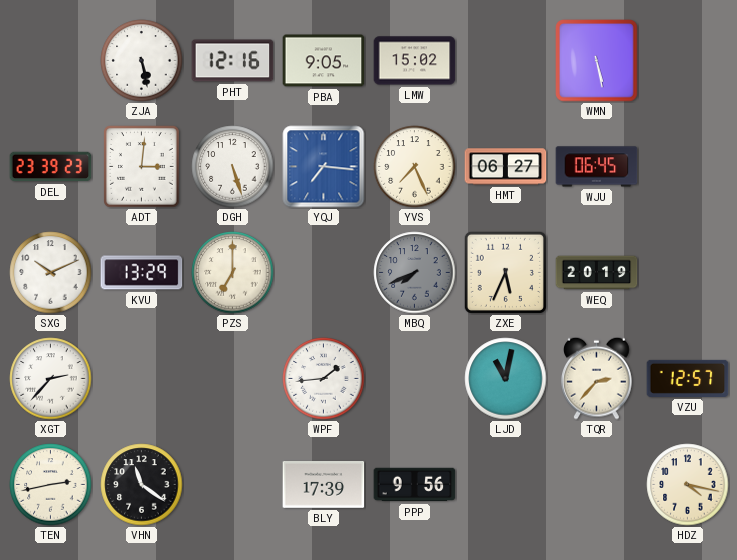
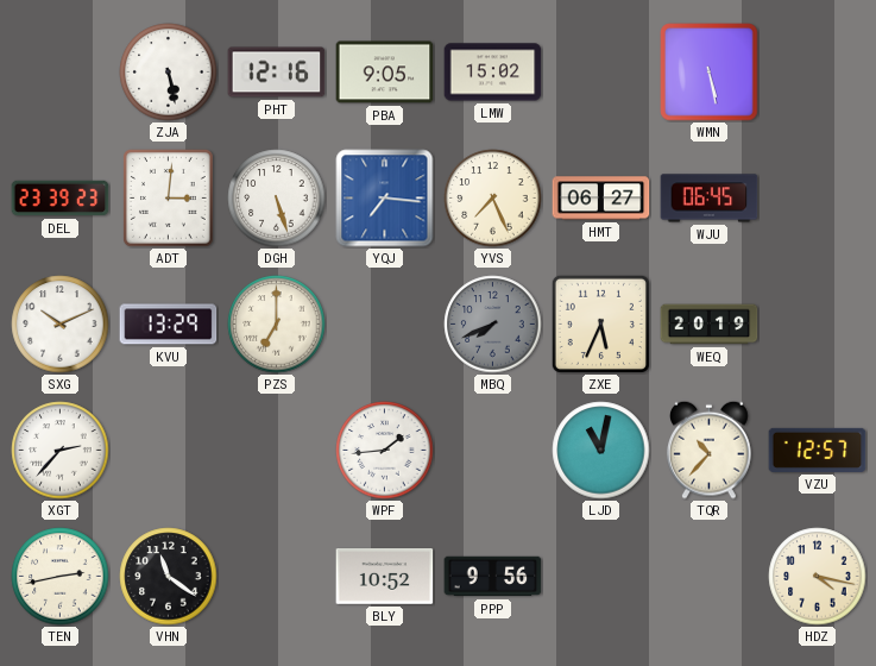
TQR: 2:37 -> 10:37 (710, 450)
BLY: 17:39 -> 10:52 (385, 577)
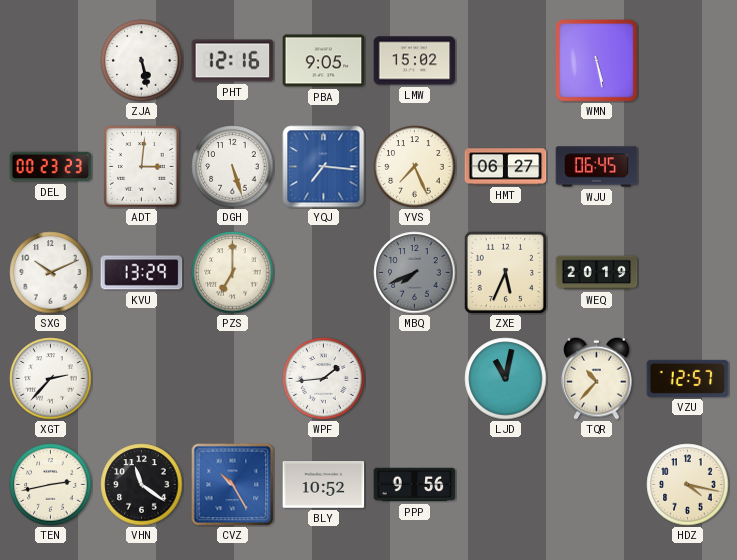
DEL: 23:39 -> 00:23 (51, 167)
CVZ: none -> 10:25 (233, 485)
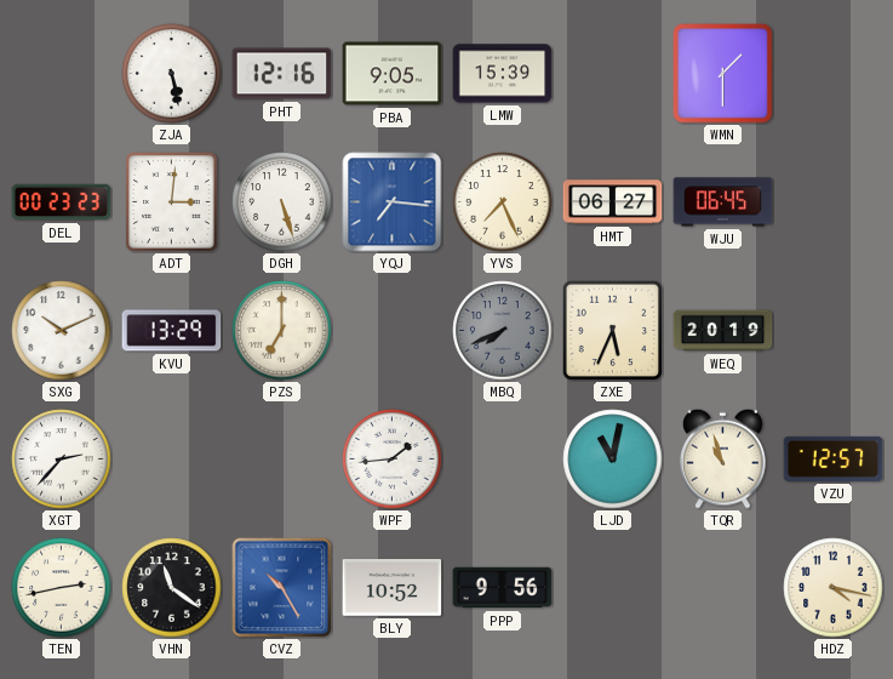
LMW: 15:02 -> 15:39 (503, 74)
WMN: 5:28 -> 1:30 (723, 74)
TQR: 10:37 -> 10:57 (723, 458)
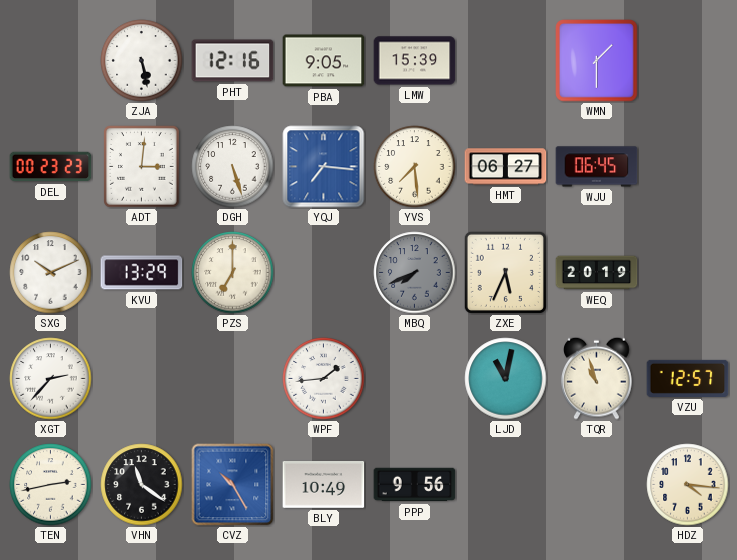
YVS: 7:26 -> 7:29 (415, 167)
BLY: 10:52 -> 10:49 (324, 485)
HDZ: 4:17 -> 4:16 (688, 485)
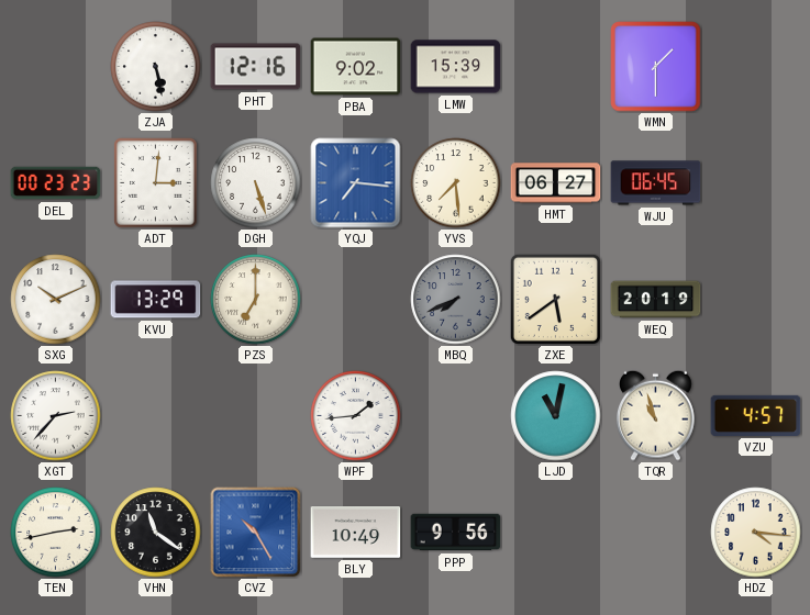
PBA: 9:05 -> 9:02 (356, 67)
ZXE: 5:34 -> 5:39 (555, 299)
VZU: 12:57 -> 4:57 (756, 415)
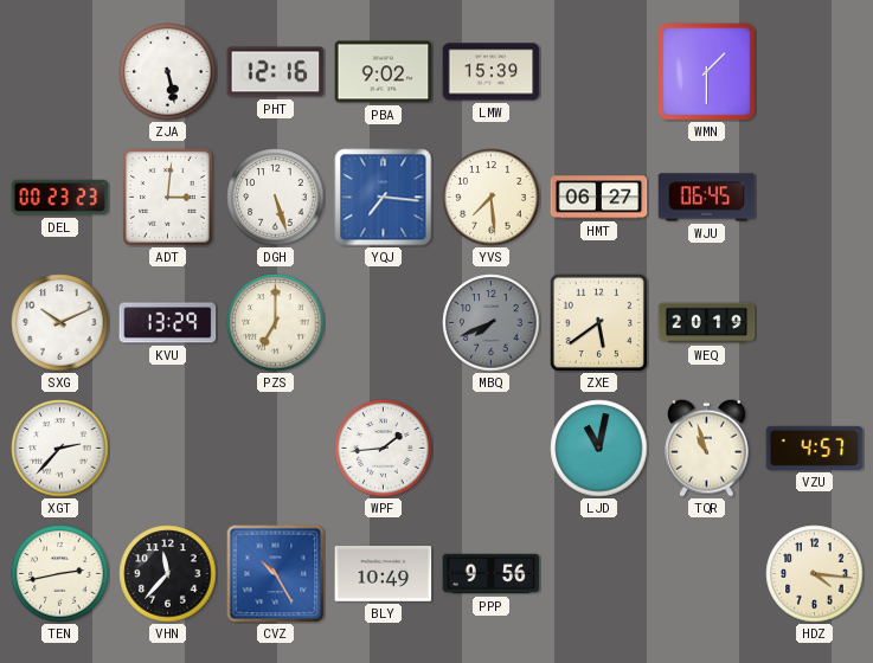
VHN: 11:21 -> 11:37 (168, 574)
